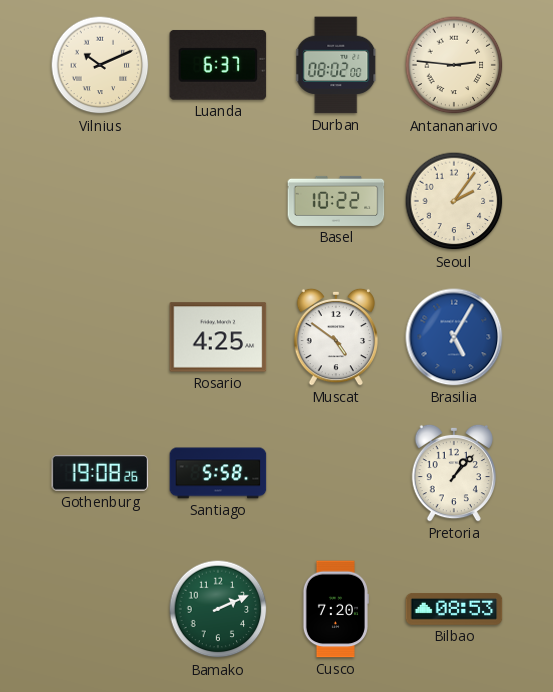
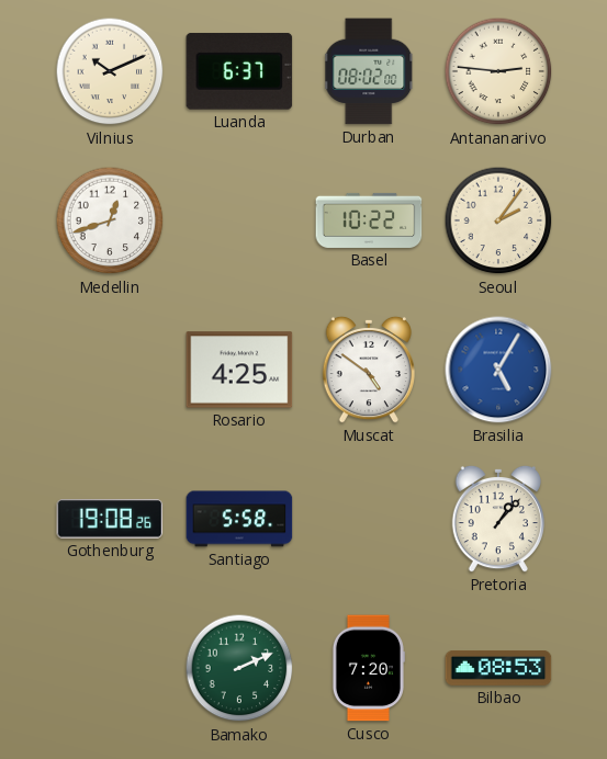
Medellin: none -> 12:42 (110, 220)
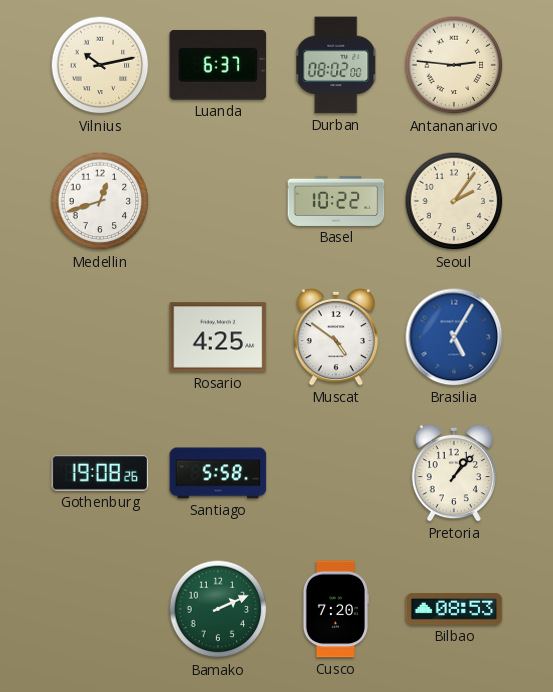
Vilnius: 10:11 -> 10:13 (100, 65)
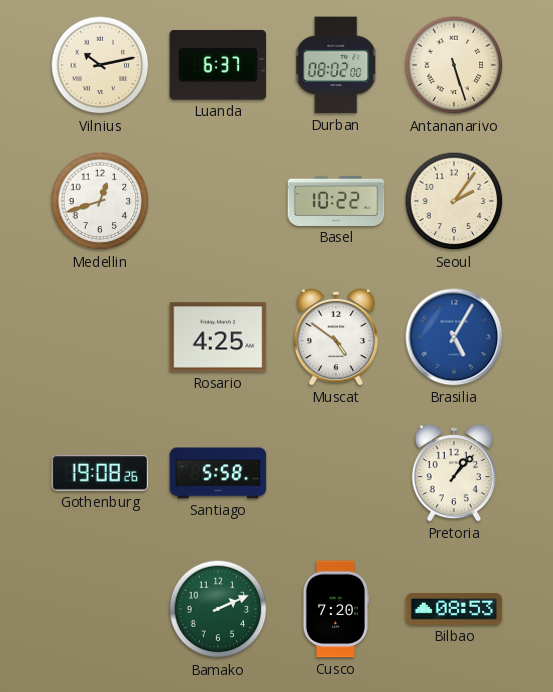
Antananarivo: 2:46 -> 5:27 (454, 65)
